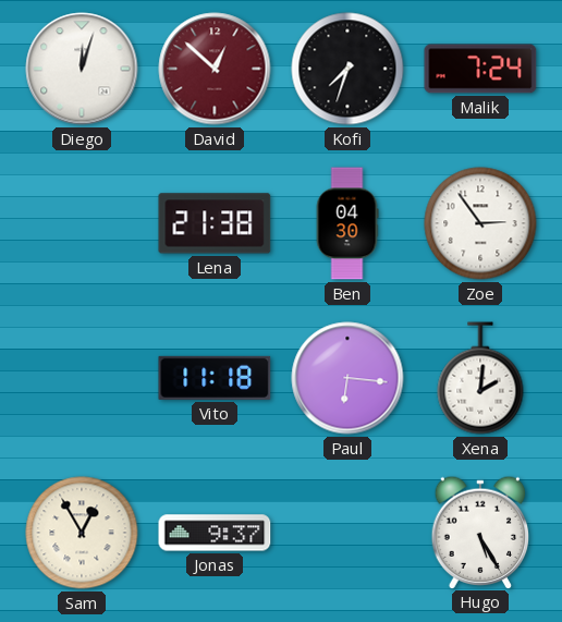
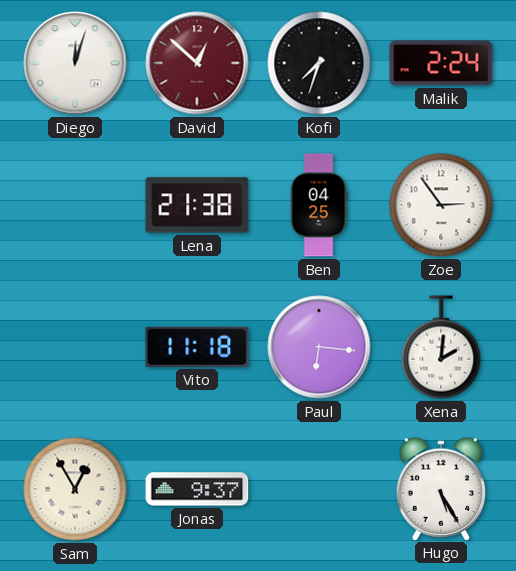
Malik: 7:24 -> 2:24 (441, 63)
Ben: 04:30 -> 04:25 (319, 205)
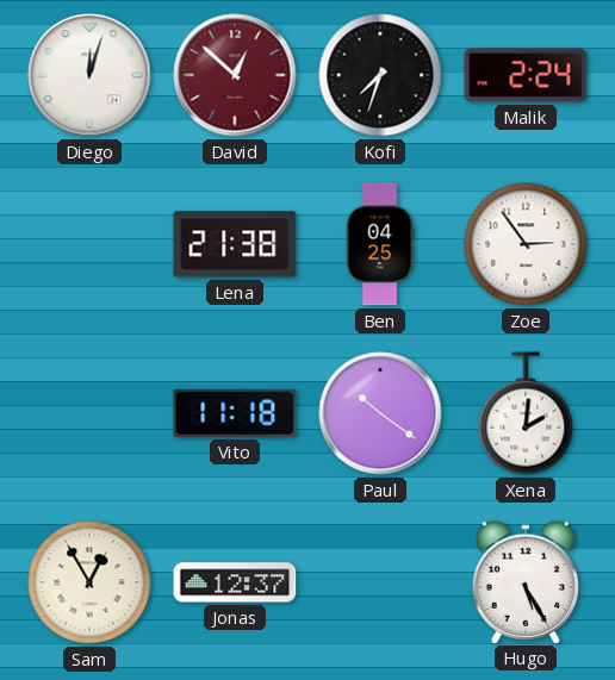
Paul: 6:16 -> 10:21 (380, 413)
Jonas: 9:37 -> 12:37 (235, 582)
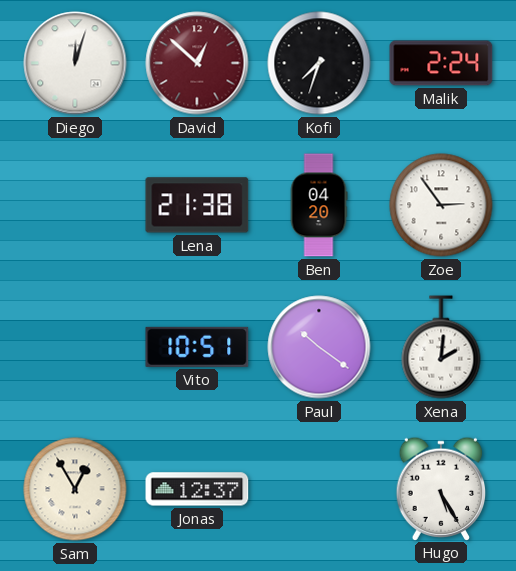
Ben: 04:25 -> 04:20 (319, 205)
Vito: 11:18 -> 10:51 (197, 347)
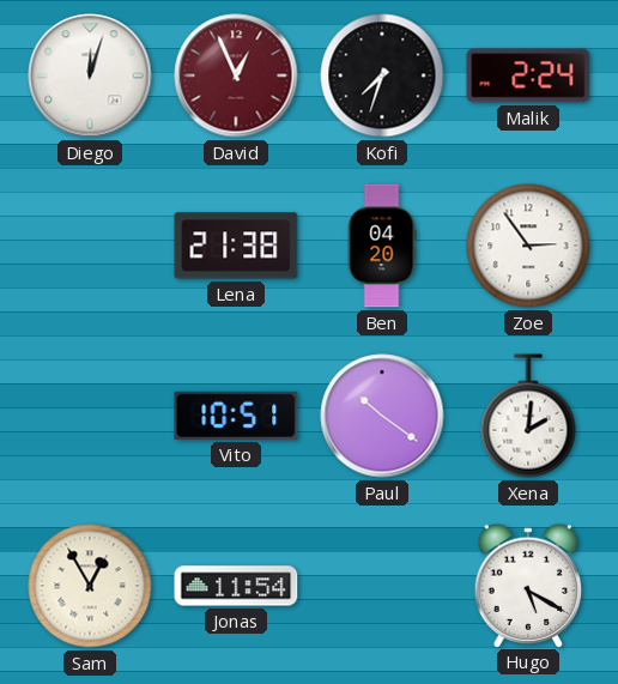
David: 12:52 -> 12:56 (236, 75)
Jonas: 12:37 -> 11:54 (236, 586)
Hugo: 5:25 -> 5:20 (528, 585)
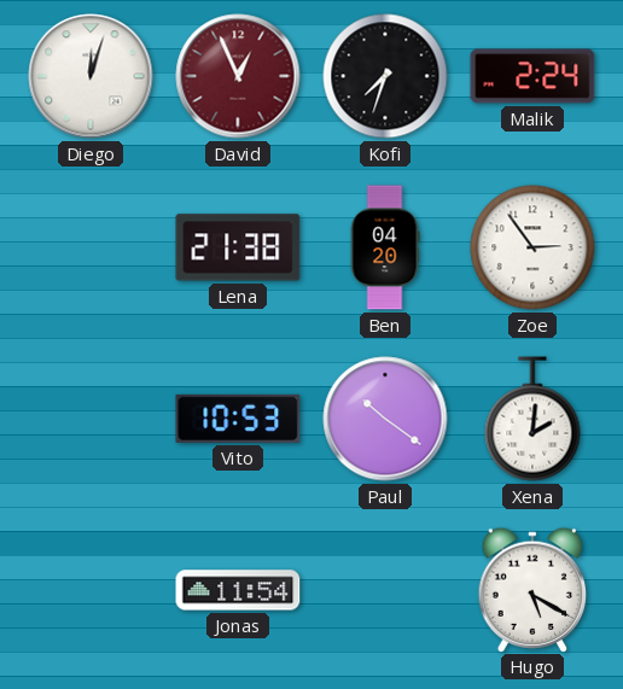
Vito: 10:51 -> 10:53 (238, 419)
Sam: 12:55 -> none (90, 586)
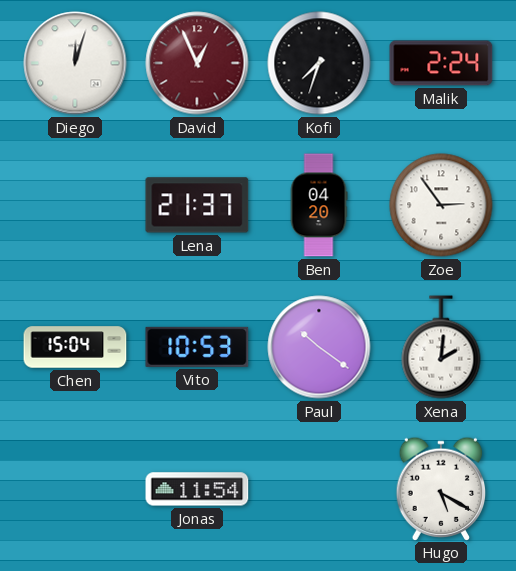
Lena: 21:38 -> 21:37 (197, 205)
Chen: none -> 15:04 (75, 347)
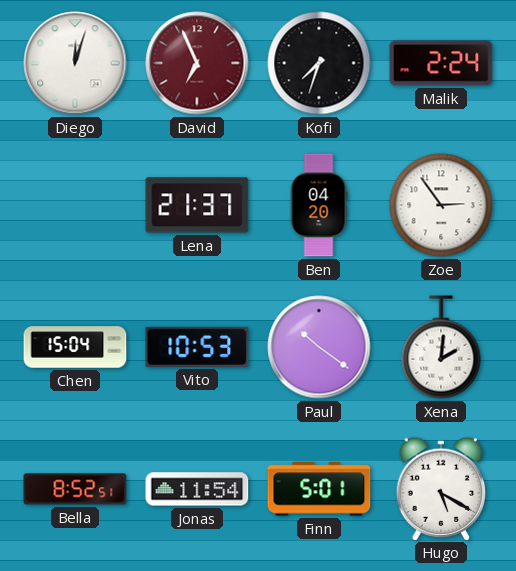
David: 12:56 -> 6:56 (197, 63)
Bella: none -> 8:52 (75, 489)
Finn: none -> 5:01 (319, 489)
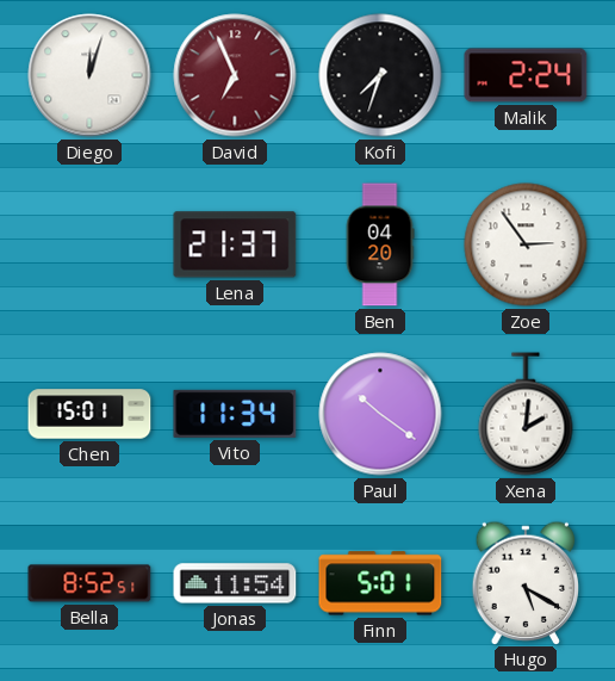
Chen: 15:04 -> 15:01 (89, 414)
Vito: 10:53 -> 11:34 (235, 414)
